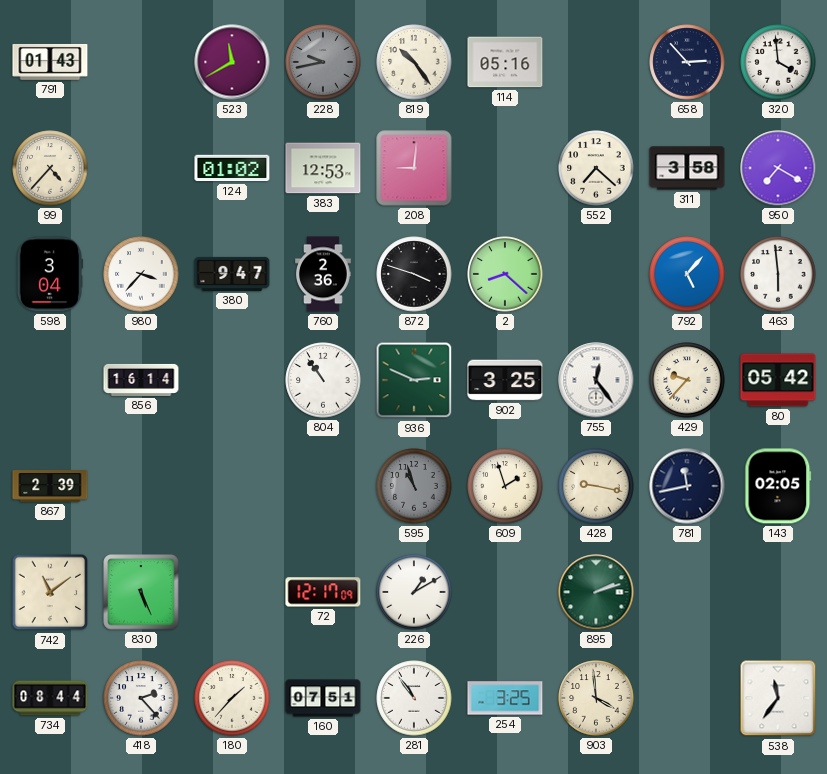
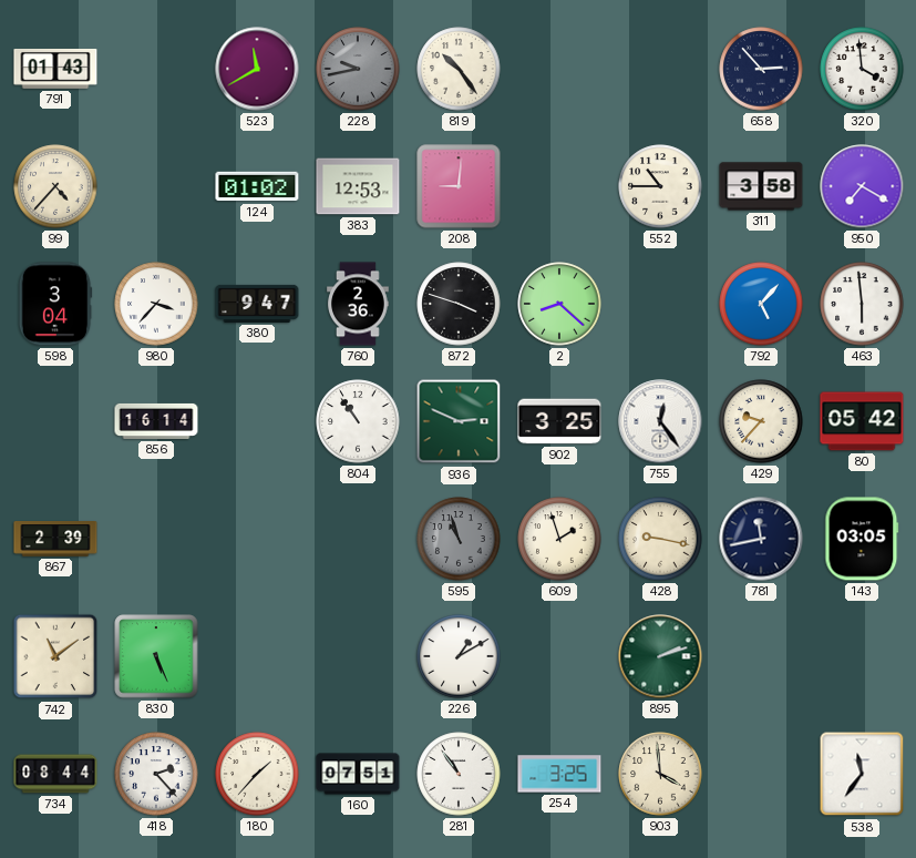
114: 05:16 -> none (505, 62)
552: 7:22 -> 10:45 (660, 186)
143: 02:05 -> 03:05 (862, 539)
72: 12:17 -> none (323, 592)
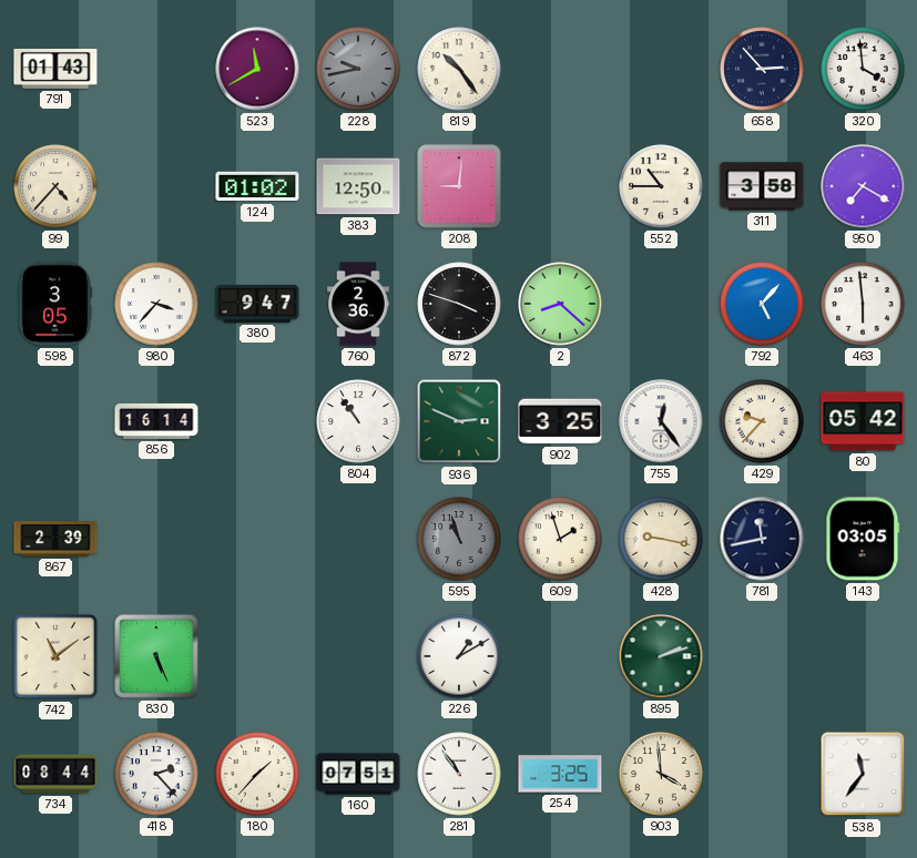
383: 12:53 -> 12:50 (358, 186)
598: 3:04 -> 3:05 (55, 304)
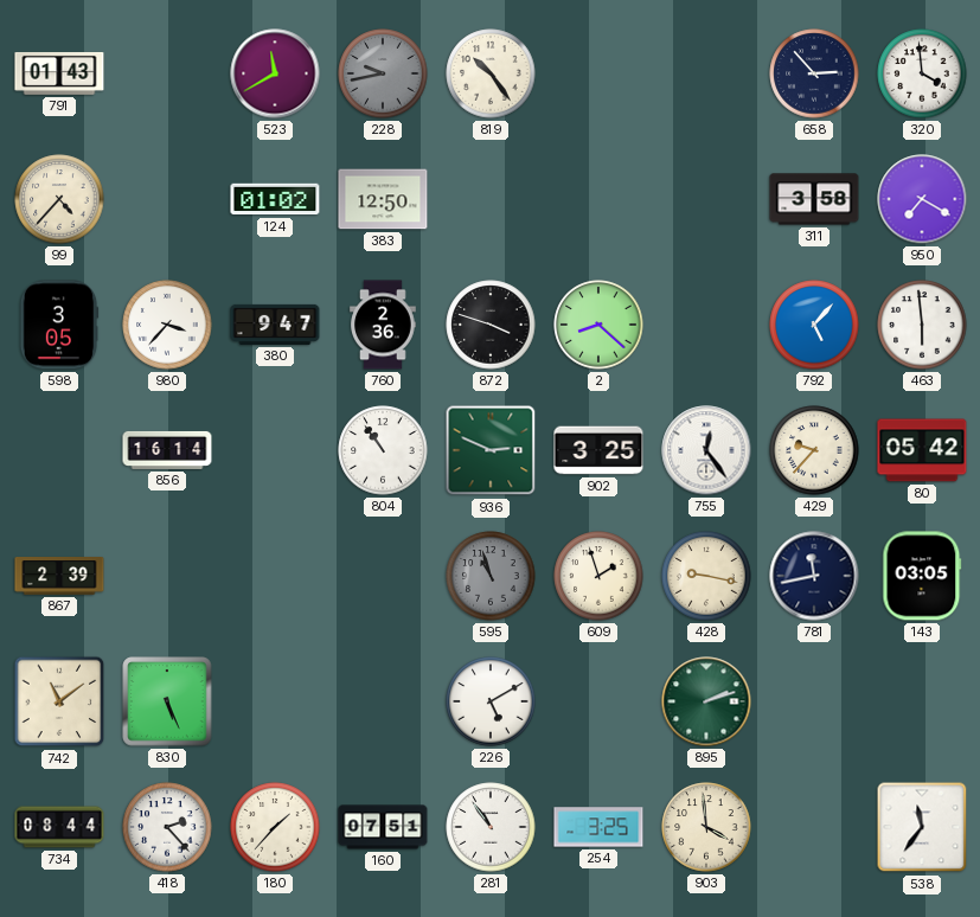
208: 9:01 -> none (459, 186)
552: 10:45 -> none (661, 186)
226: 1:10 -> 5:10 (491, 701)
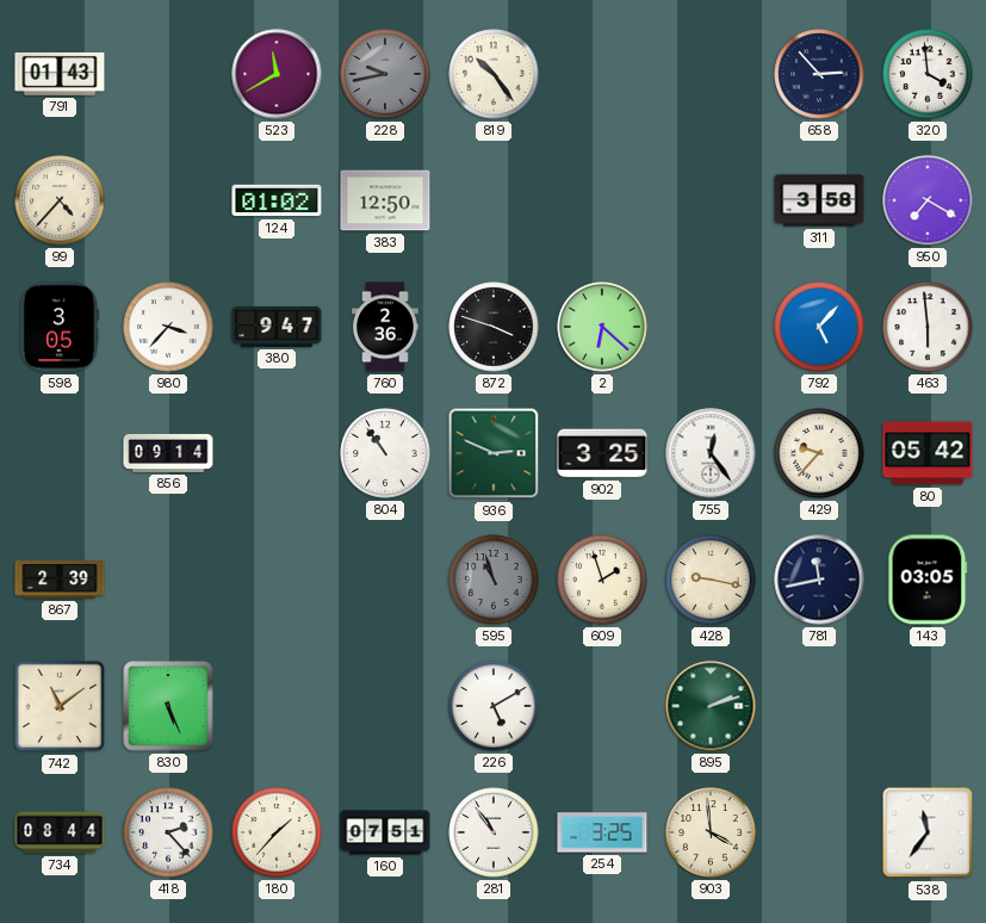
2: 8:22 -> 6:22 (602, 327)
856: 16:14 -> 09:14 (168, 453)
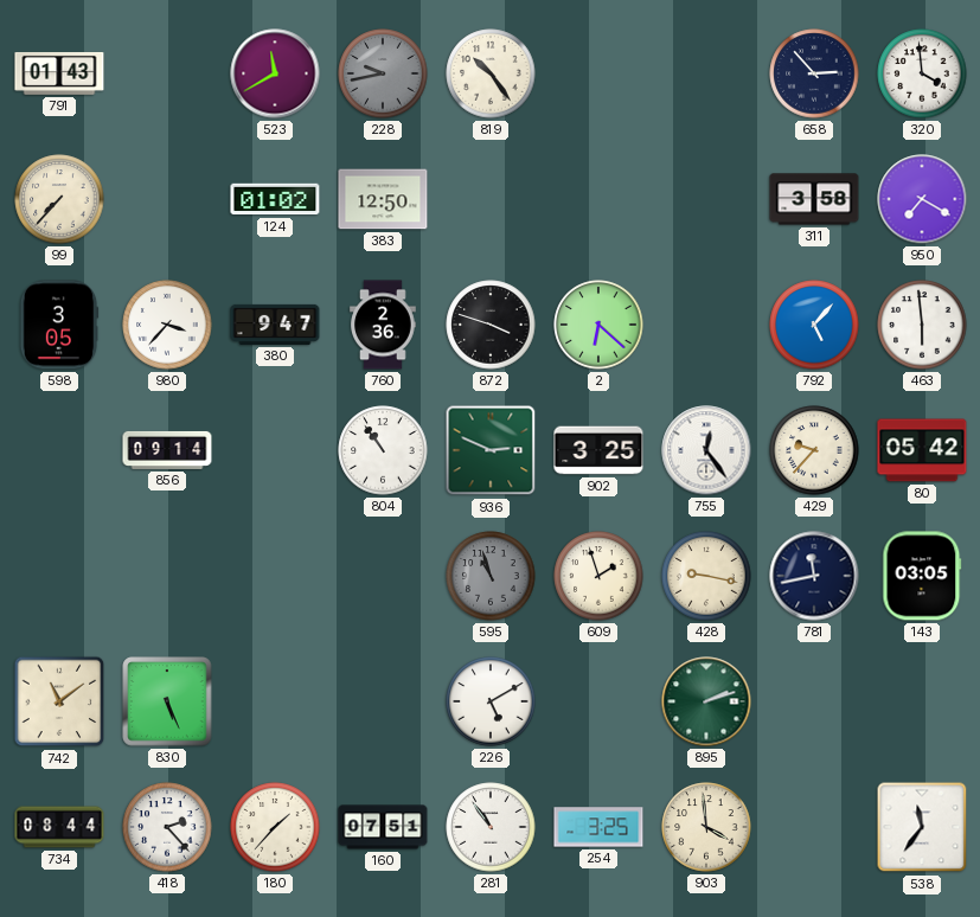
99: 4:37 -> 7:37 (59, 199)
867: 2:39 -> none (60, 581)
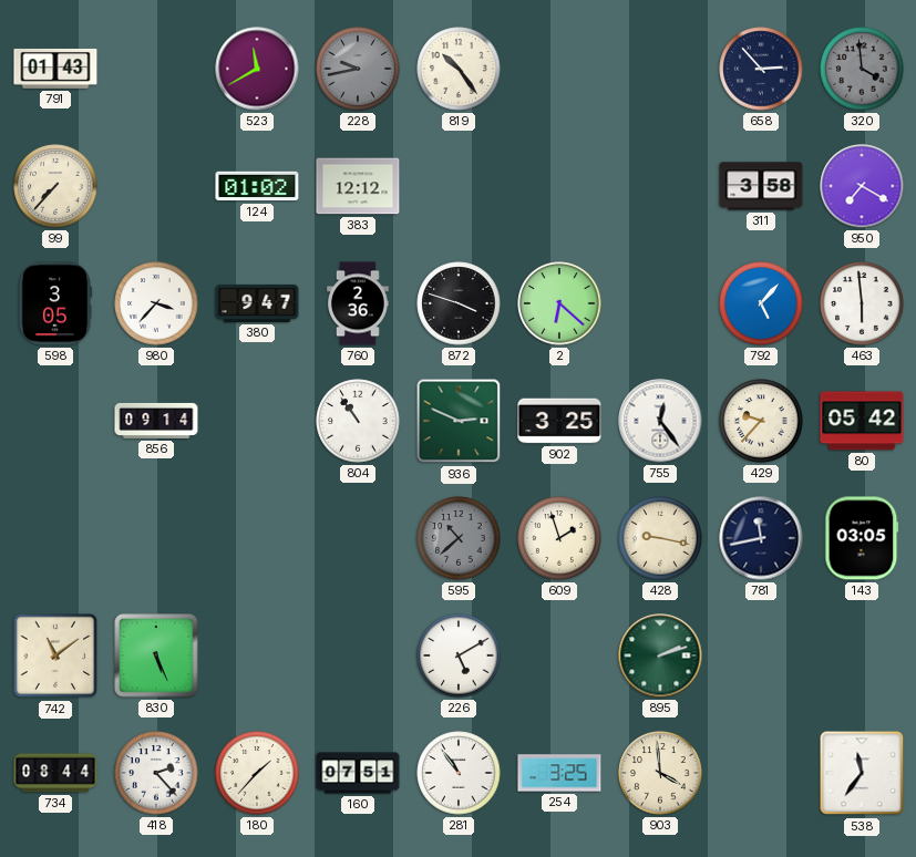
320 dial: white -> grey (862, 69)
383: 12:50 -> 12:12 (358, 186)
595: 10:57 -> 10:38 (459, 538)
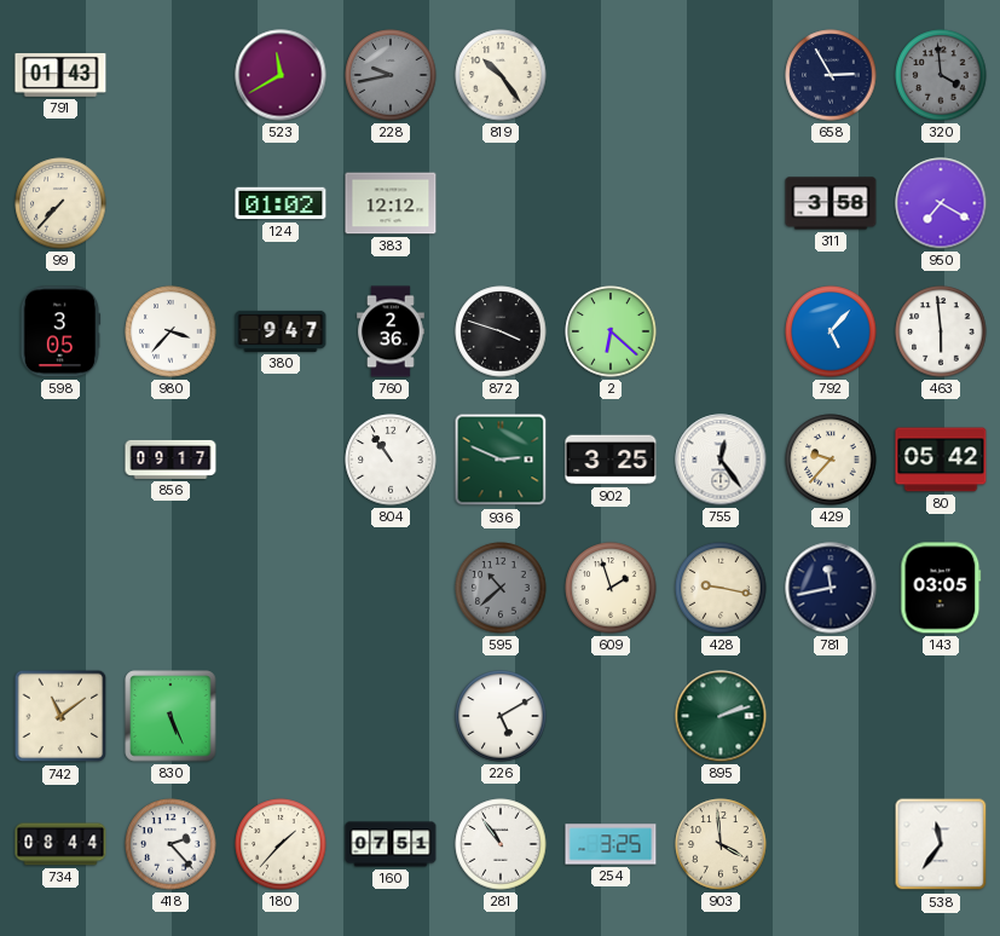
658: 2:53 -> 2:55 (831, 75)
856: 09:14 -> 09:17 (170, 460)
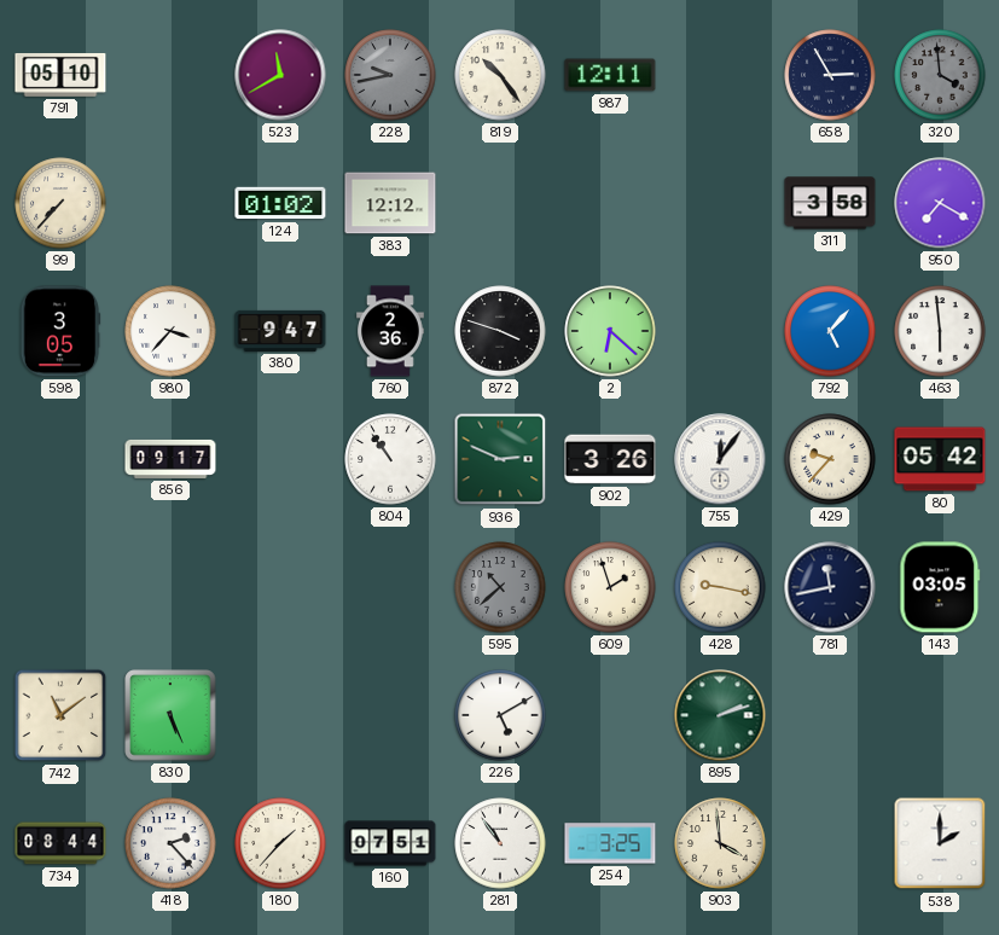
791: 01:43 -> 05:10 (60, 75)
987: none -> 12:11 (610, 75)
902: 3:25 -> 3:26 (610, 459)
755: 12:24 -> 12:06 (720, 459)
538: 11:36 -> 2:00 (940, 843)
